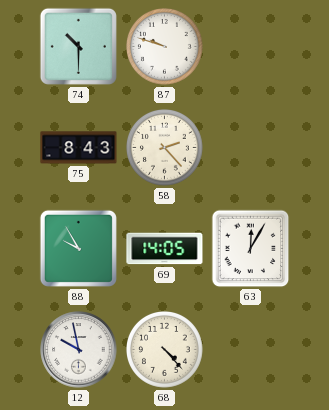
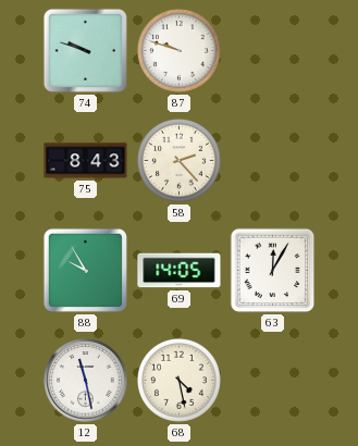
74: 10:30 -> 9:48 (85, 50)
12: 9:58 -> 11:28 (86, 381)
68: 4:23 -> 4:28 (180, 381)
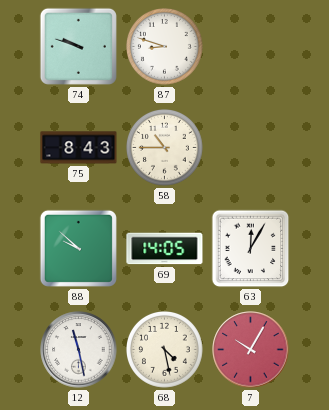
87: 9:48 -> 8:48 (165, 47)
58: 2:23 -> 10:45 (165, 148)
88: 9:55 -> 9:52 (78, 248)
7: none -> 10:05 (251, 350)
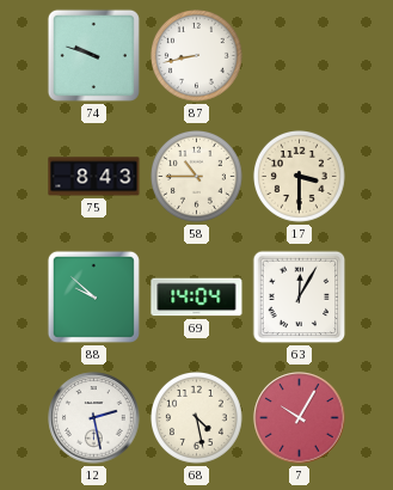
87: 8:48 -> 8:43 (197, 56)
17: none -> 3:30 (300, 177)
69: 14:05 -> 14:04 (197, 298)
12: 11:28 -> 2:28 (94, 418)
